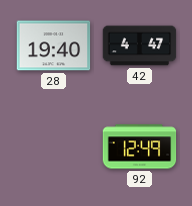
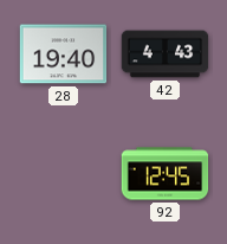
42: 4:47 -> 4:43 (166, 54)
92: 12:49 -> 12:45 (166, 174)
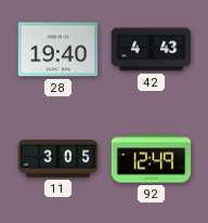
11: none -> 3:05 (58, 159)
92: 12:45 -> 12:49 (152, 159)
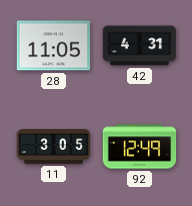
28: 19:40 -> 11:05 (54, 46)
42: 4:43 -> 4:31 (140, 46)
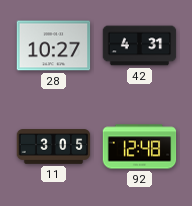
28: 11:05 -> 10:27 (54, 46)
92: 12:49 -> 12:48 (140, 147)
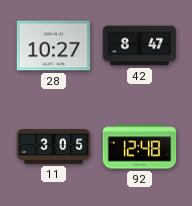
42: 4:31 -> 8:47 (140, 46)
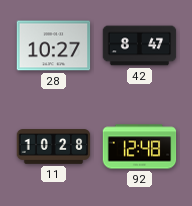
11: 3:05 -> 10:28 (54, 147)
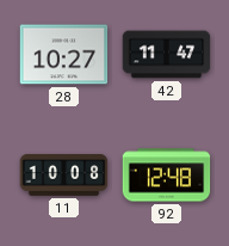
42: 8:47 -> 11:47 (167, 55)
11: 10:28 -> 10:08 (64, 176)
